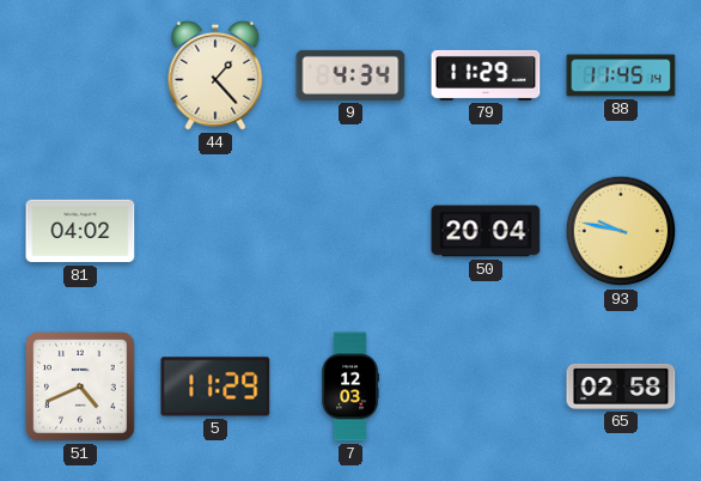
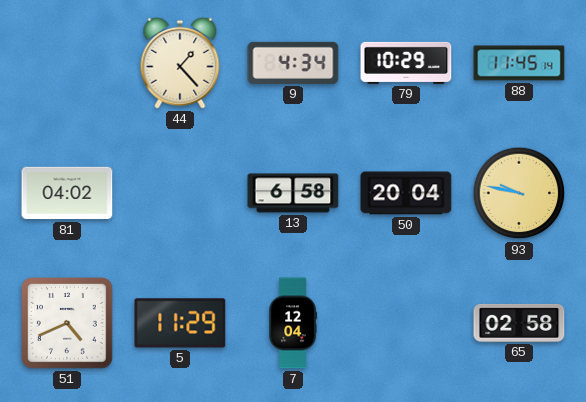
79: 11:29 -> 10:29 (406, 63)
13: none -> 6:58 (293, 193)
7: 12:03 -> 12:04 (292, 323)
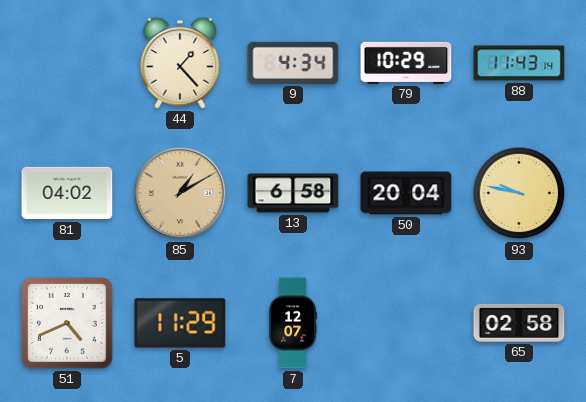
88: 11:45 -> 11:43 (519, 63)
85: none -> 1:10 (180, 193)
7: 12:04 -> 12:07 (292, 323)
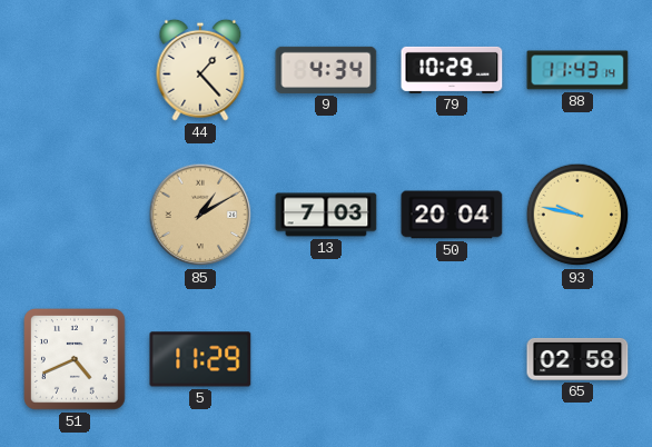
81: 04:02 -> none (67, 193)
13: 6:58 -> 7:03 (326, 215)
7: 12:07 -> none (292, 323)
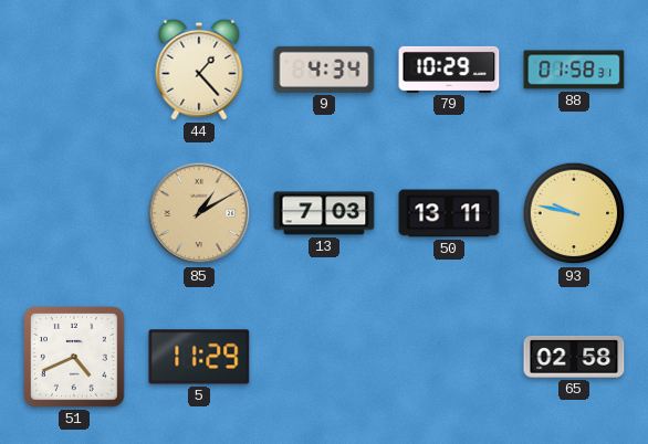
88: 11:43 -> 01:58 (574, 70)
50: 20:04 -> 13:11 (449, 213)
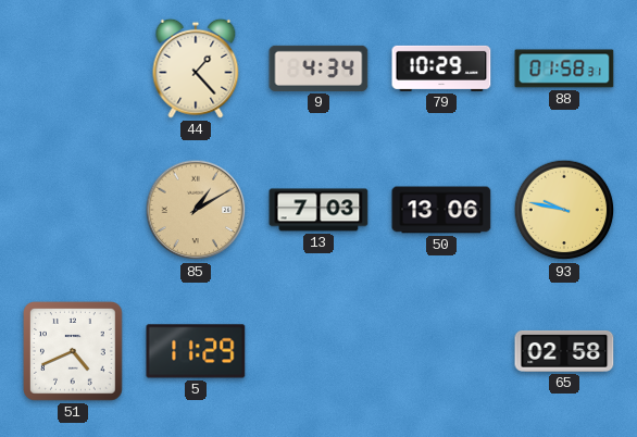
50: 13:11 -> 13:06 (441, 210)
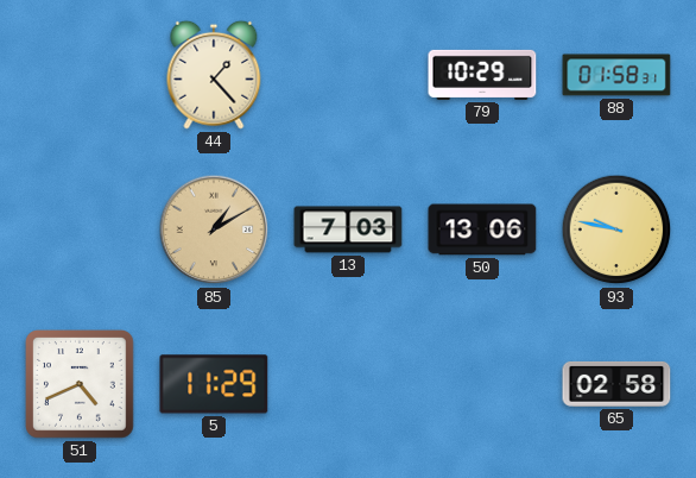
9: 4:34 -> none (318, 68)
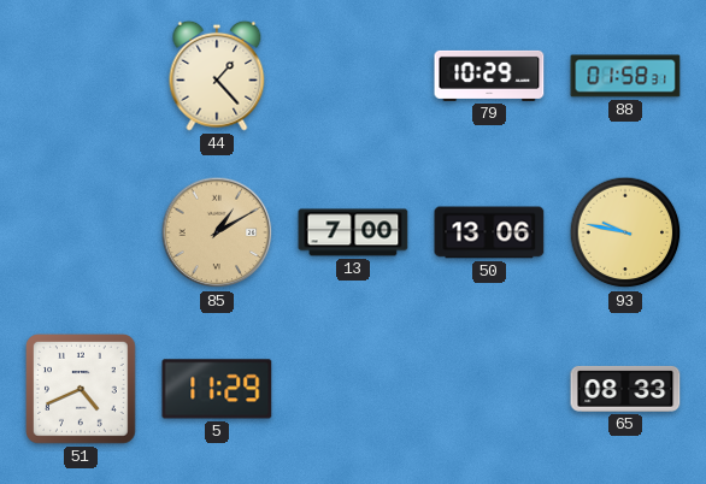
13: 7:03 -> 7:00 (353, 232)
65: 02:58 -> 08:33 (625, 389)
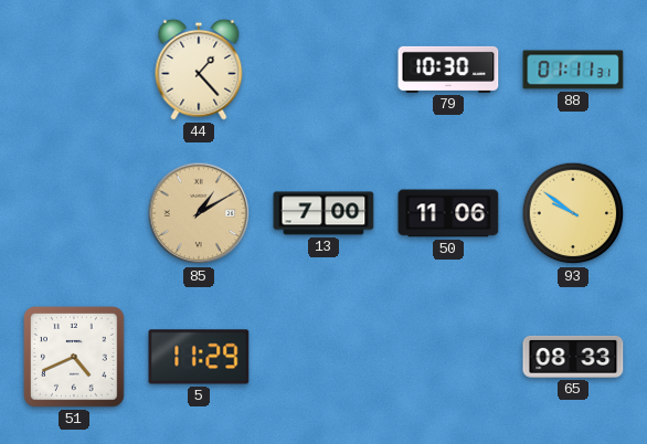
79: 10:29 -> 10:30 (448, 70)
88: 01:58 -> 01:11 (573, 70)
50: 13:06 -> 11:06 (448, 213)
93: 9:47 -> 9:51 (573, 213)
